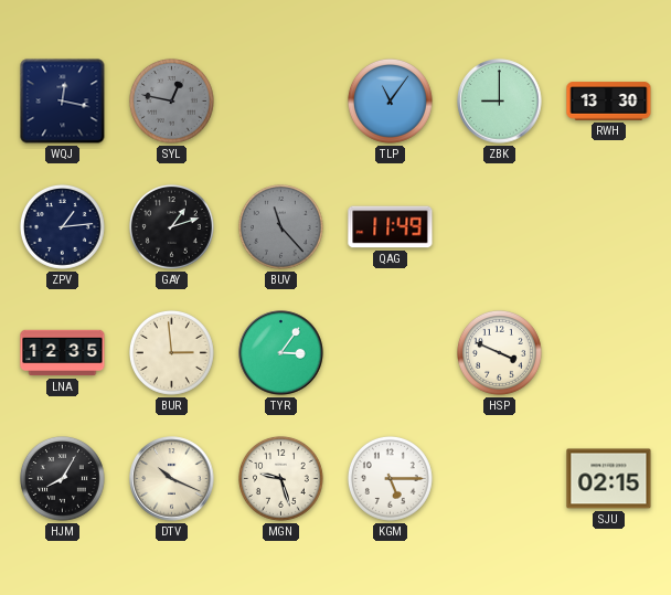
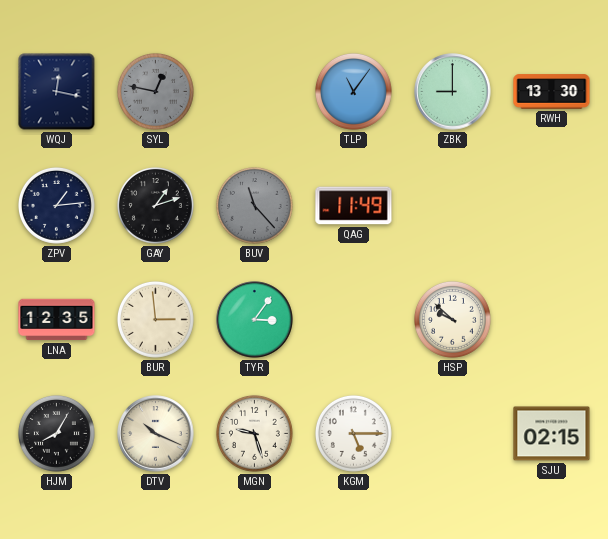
HSP: 3:49 -> 9:52 (452, 319)
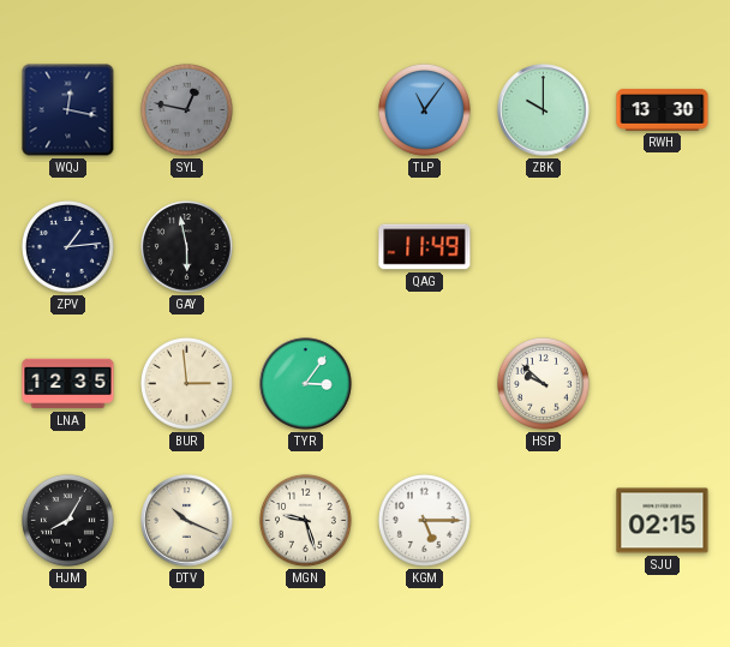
ZBK: 9:00 -> 10:00 (544, 110)
GAY: 1:12 -> 5:58 (186, 246)
BUV: 11:23 -> none (254, 205)
